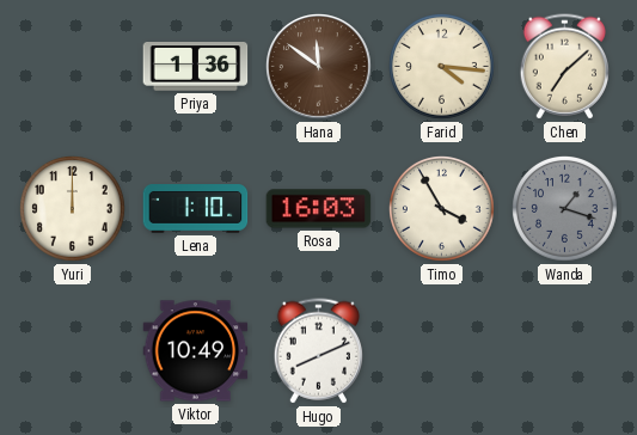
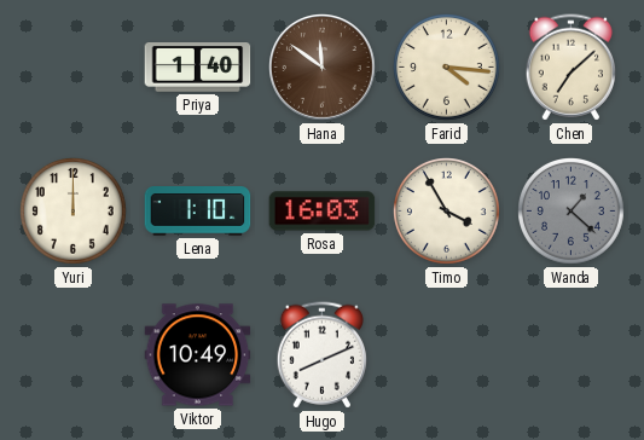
Priya: 1:36 -> 1:40 (198, 68)
Wanda: 1:18 -> 1:22 (572, 212)
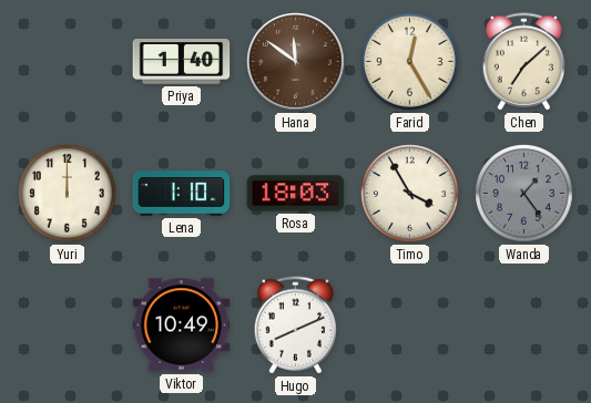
Farid: 4:16 -> 12:25 (410, 62)
Rosa: 16:03 -> 18:03 (296, 194)
Wanda: 1:22 -> 1:24 (524, 194)
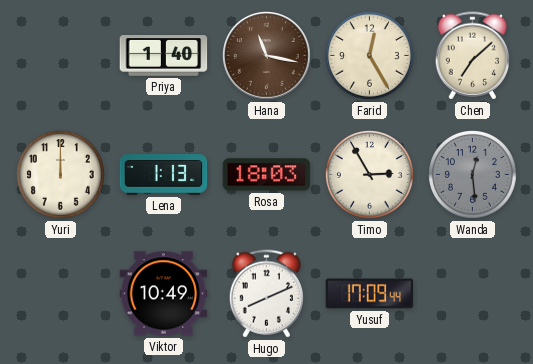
Hana: 11:51 -> 11:17 (267, 56)
Lena: 1:10 -> 1:13 (164, 175)
Timo: 3:55 -> 2:55 (370, 175)
Wanda: 1:24 -> 12:29 (473, 175)
Yusuf: none -> 17:09 (370, 294)
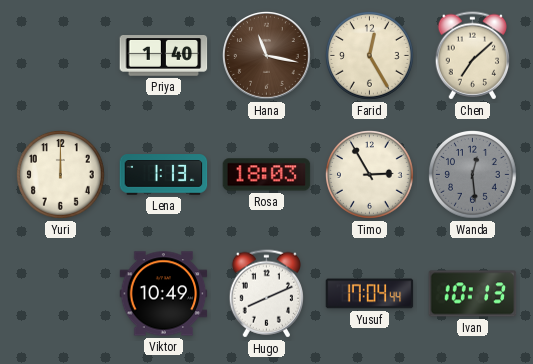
Yusuf: 17:09 -> 17:04 (370, 294)
Ivan: none -> 10:13 (473, 294)
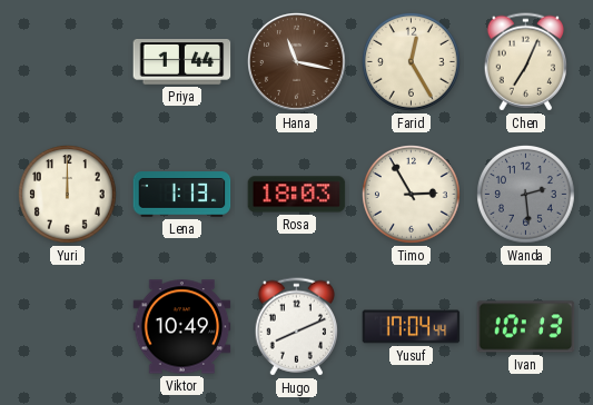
Priya: 1:40 -> 1:44 (182, 62)
Chen: 7:08 -> 7:04 (525, 62)
Wanda: 12:29 -> 2:29 (526, 195)
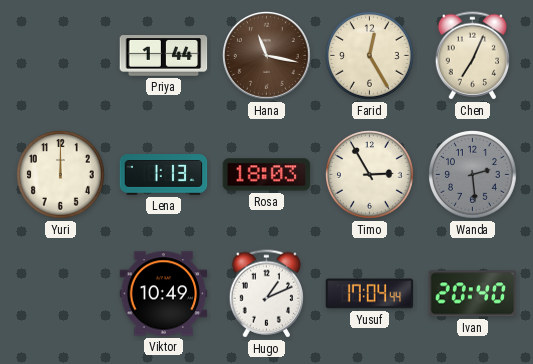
Hugo: 8:11 -> 1:11 (266, 294)
Ivan: 10:13 -> 20:40 (473, 294)
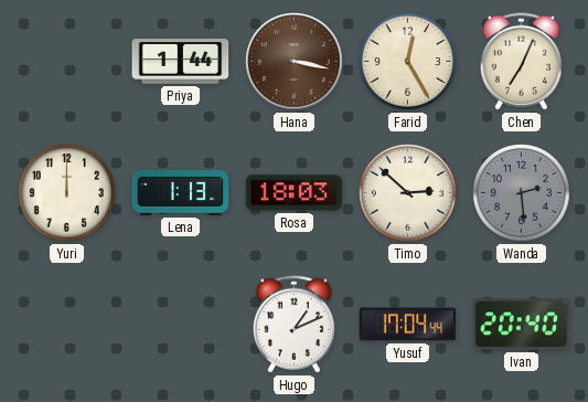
Hana: 11:17 -> 3:17 (295, 62)
Timo: 2:55 -> 2:52 (408, 193)
Viktor: 10:49 -> none (164, 294)
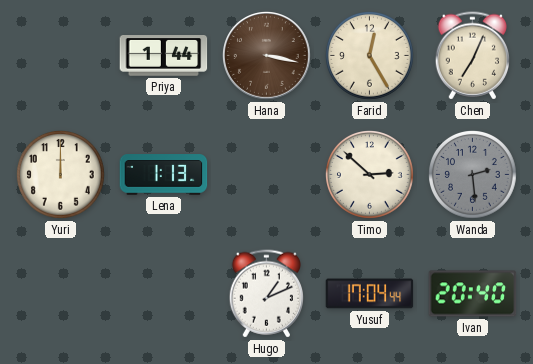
Rosa: 18:03 -> none (295, 193)
